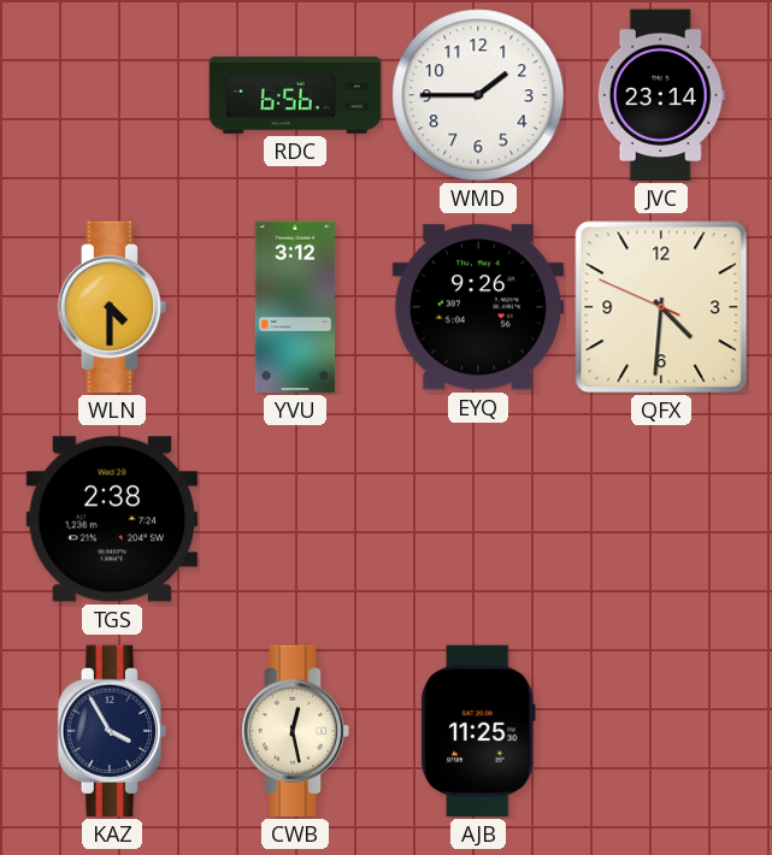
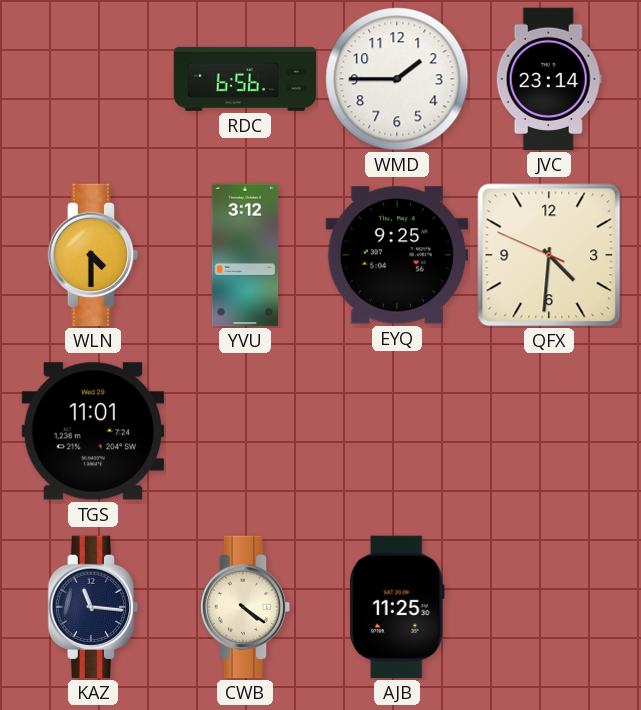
EYQ: 9:26 -> 9:25 (396, 255)
TGS: 2:38 -> 11:01 (92, 431)
KAZ: 3:55 -> 11:16 (93, 607)
CWB: 12:28 -> 4:21 (245, 607)
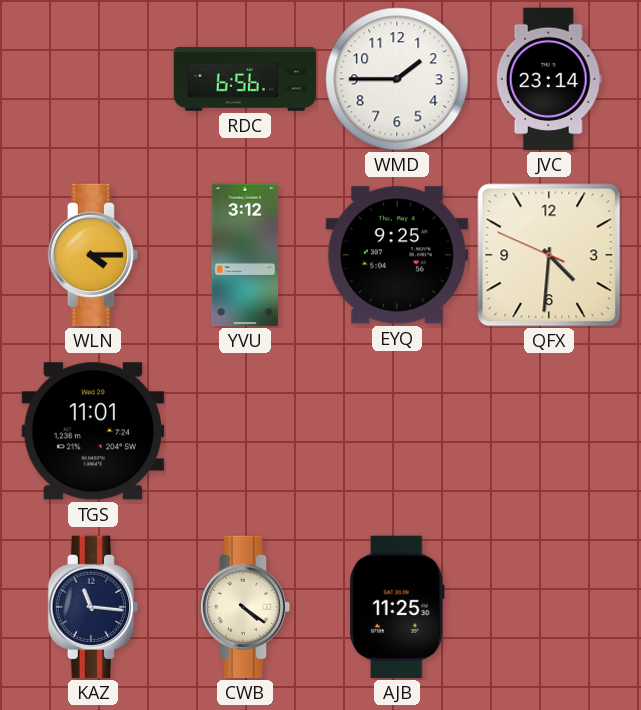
WLN: 4:30 -> 4:15 (93, 255)
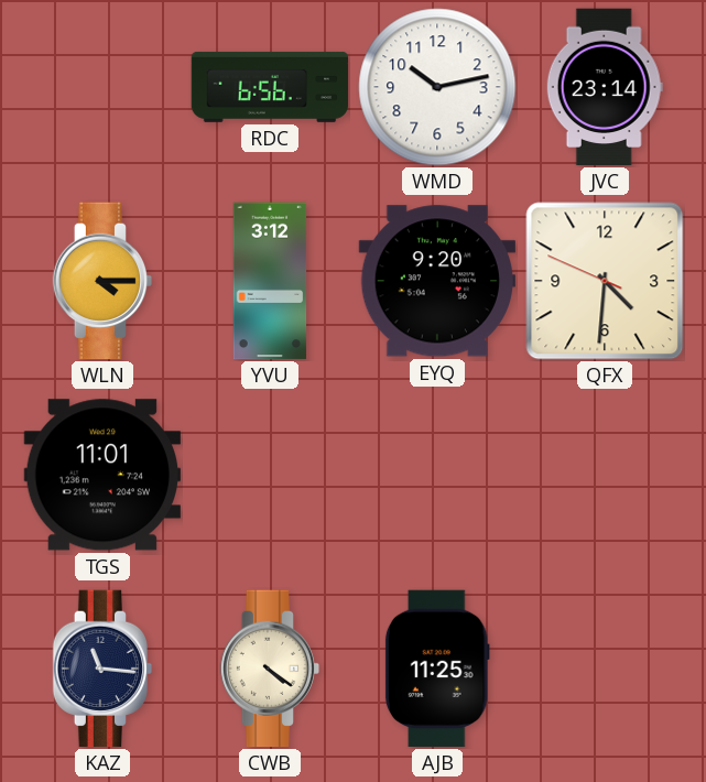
WMD: 1:45 -> 10:13 (437, 87)
EYQ: 9:25 -> 9:20 (436, 281)
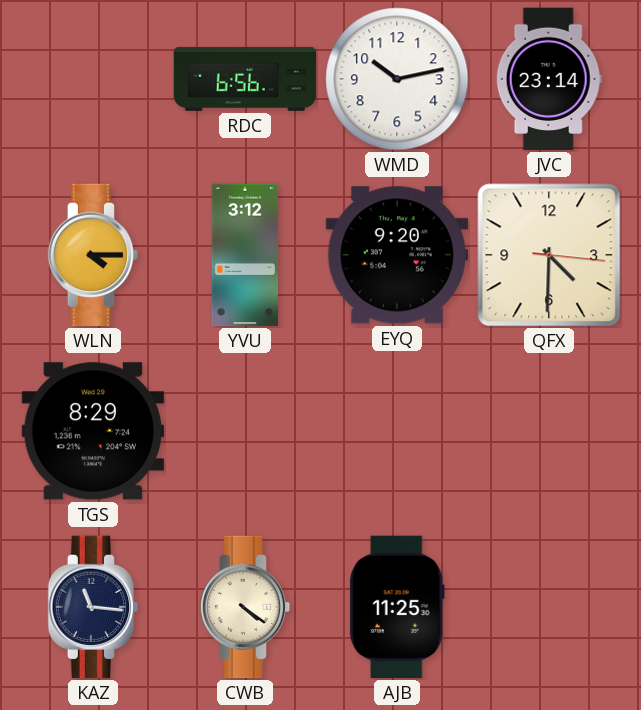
QFX: 4:30:49 -> 4:30:16 (549, 255)
TGS: 11:01 -> 8:29 (92, 431)
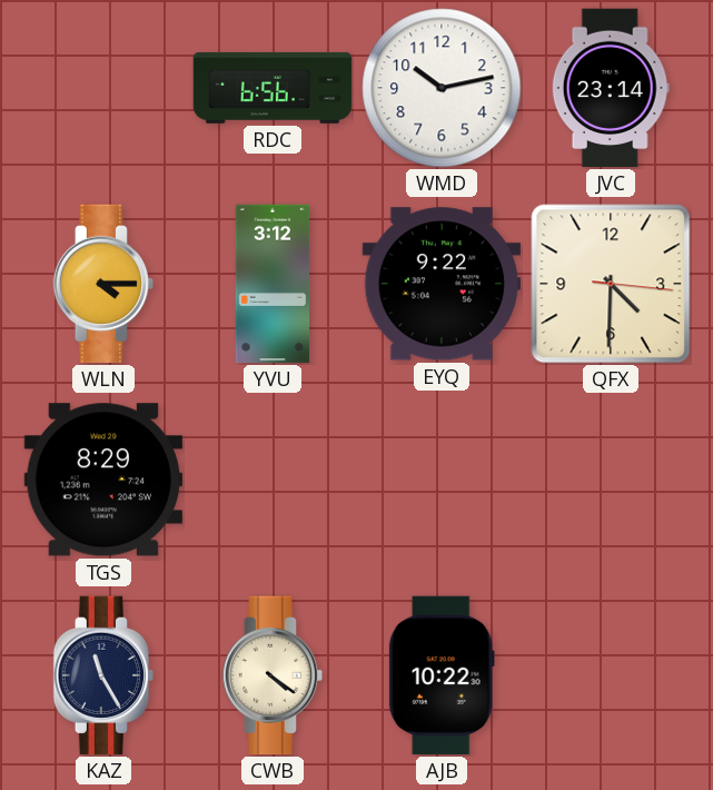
EYQ: 9:20 -> 9:22 (440, 284)
KAZ: 11:16 -> 11:25 (103, 675)
AJB: 11:25 -> 10:22 (442, 675)
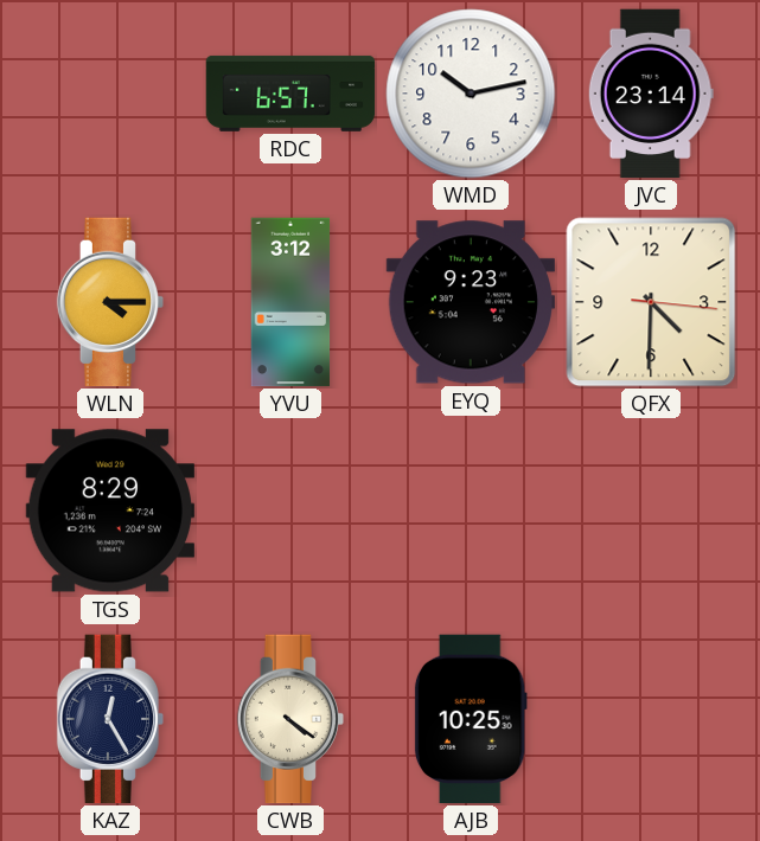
RDC: 6:56 -> 6:57 (290, 94)
EYQ: 9:22 -> 9:23 (470, 302)
KAZ: 11:25 -> 12:25 (110, 719)
AJB: 10:22 -> 10:25 (471, 719)
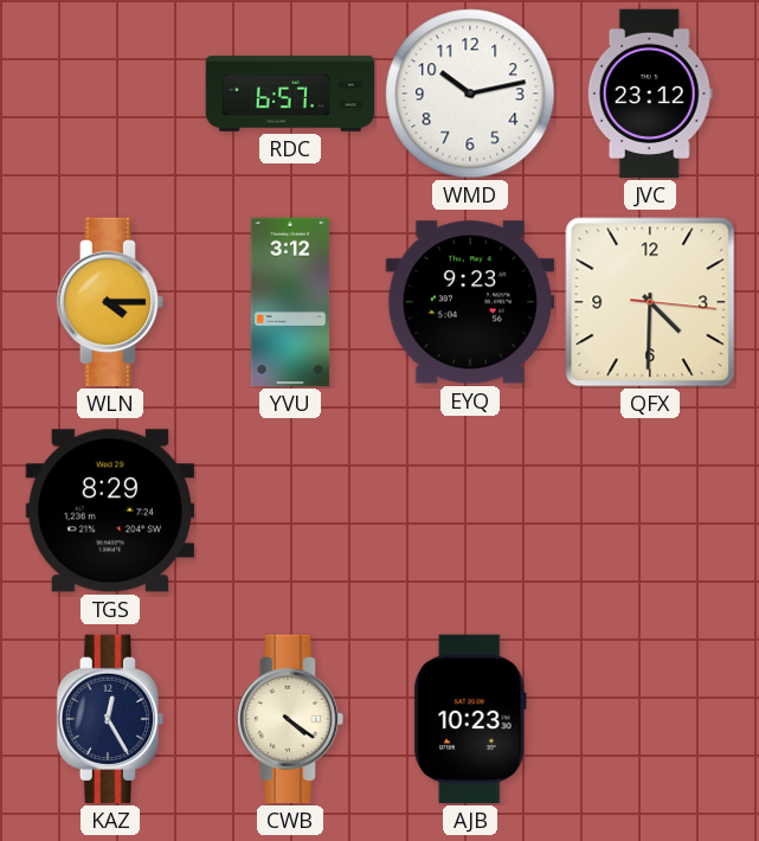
JVC: 23:14 -> 23:12 (650, 94)
AJB: 10:25 -> 10:23 (470, 719)
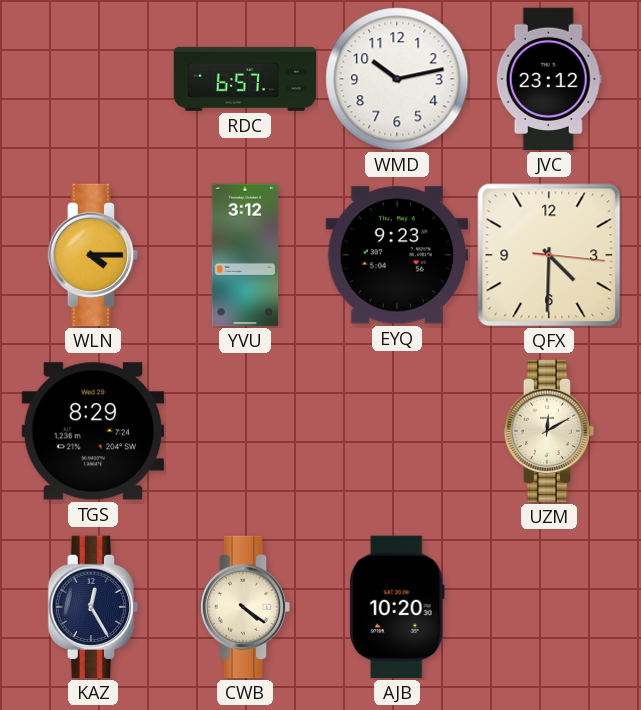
UZM: none -> 12:10 (549, 431)
AJB: 10:23 -> 10:20 (397, 607)
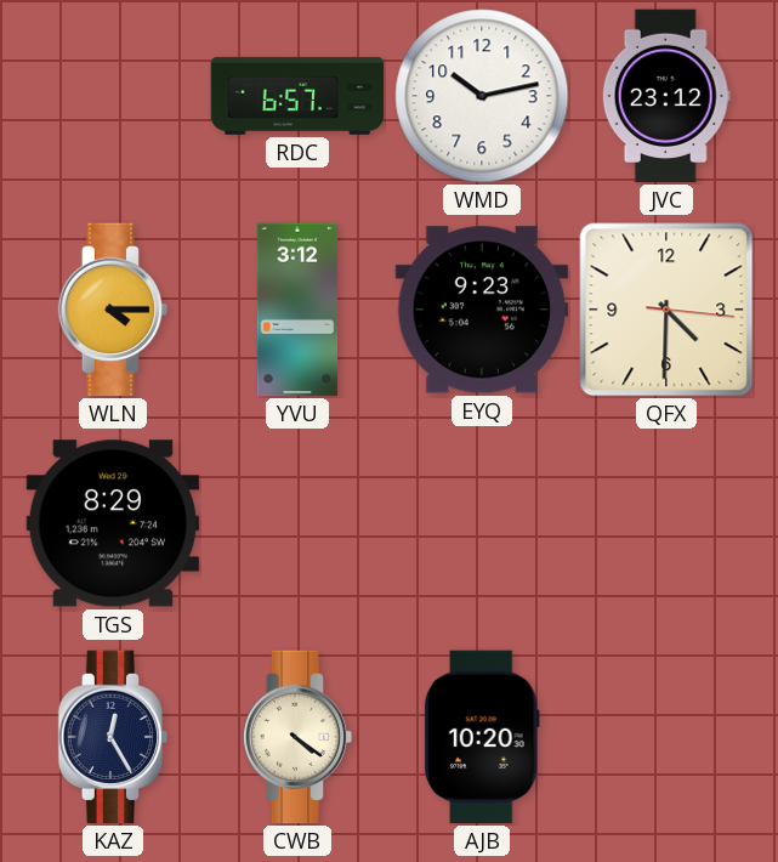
UZM: 12:10 -> none (549, 431)
